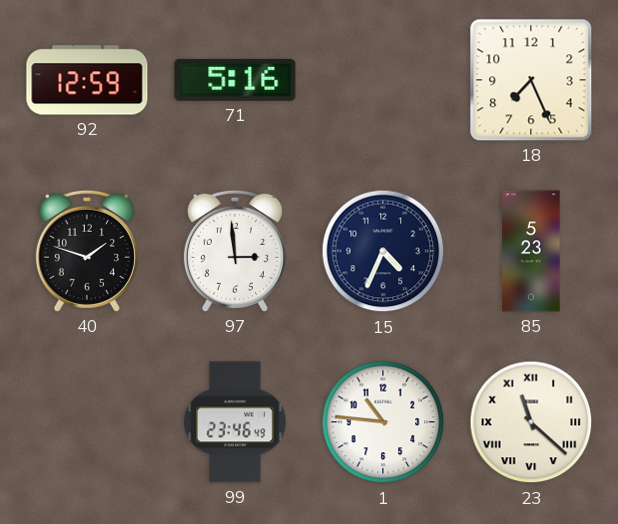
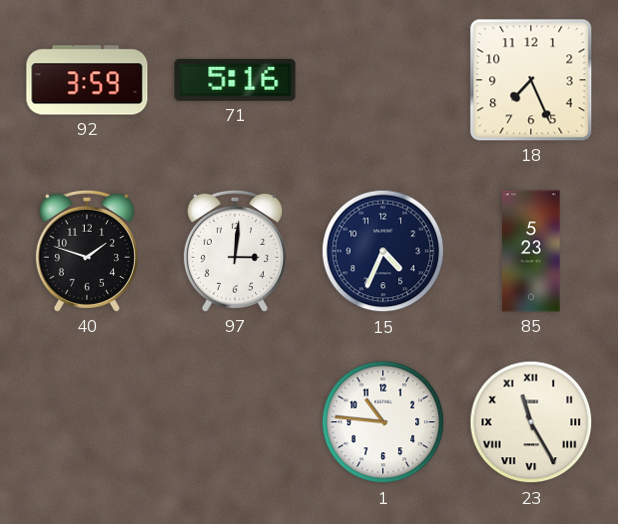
92: 12:59 -> 3:59 (87, 80)
97: 2:59 -> 3:01 (235, 251)
99: 23:46 -> none (235, 422)
23: 11:22 -> 11:25 (531, 422)
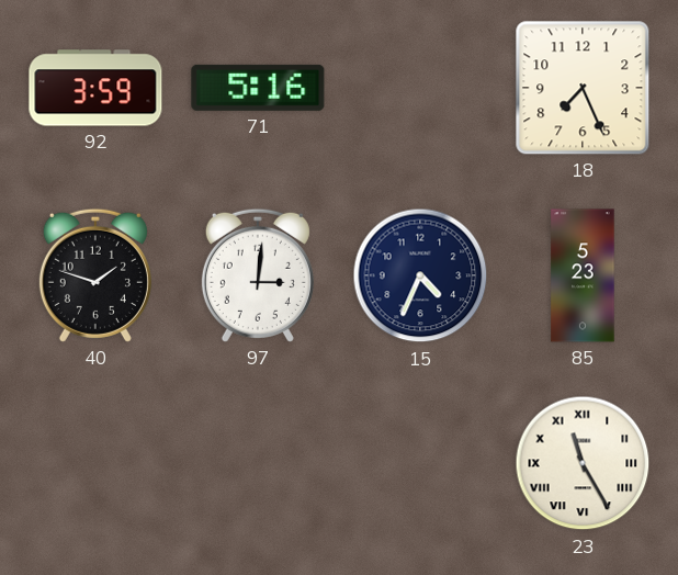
1: 10:46 -> none (383, 422)
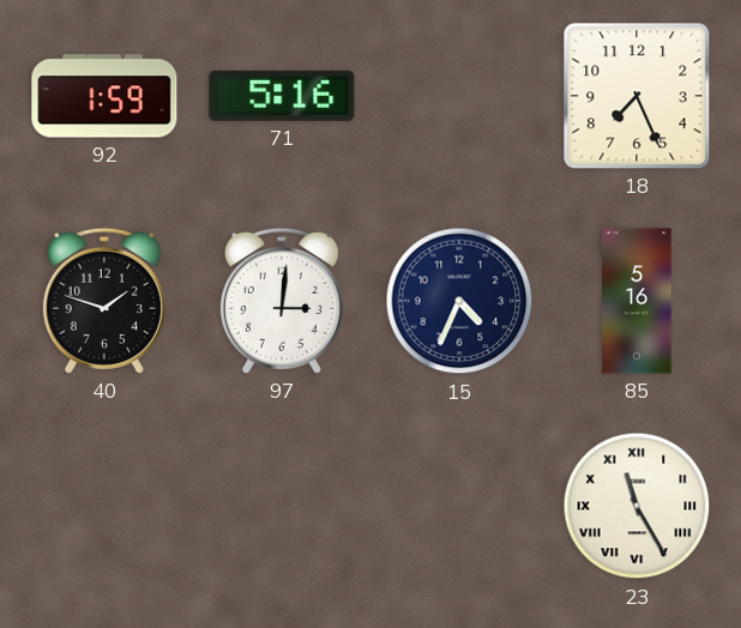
92: 3:59 -> 1:59 (104, 96)
85: 5:23 -> 5:16 (637, 301)
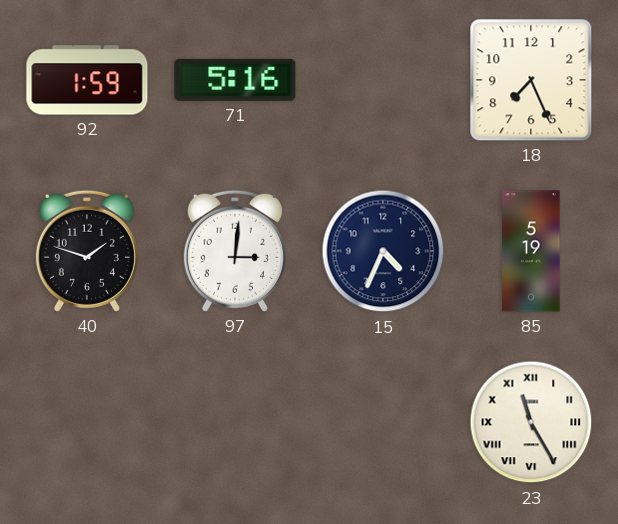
85: 5:16 -> 5:19 (531, 251)
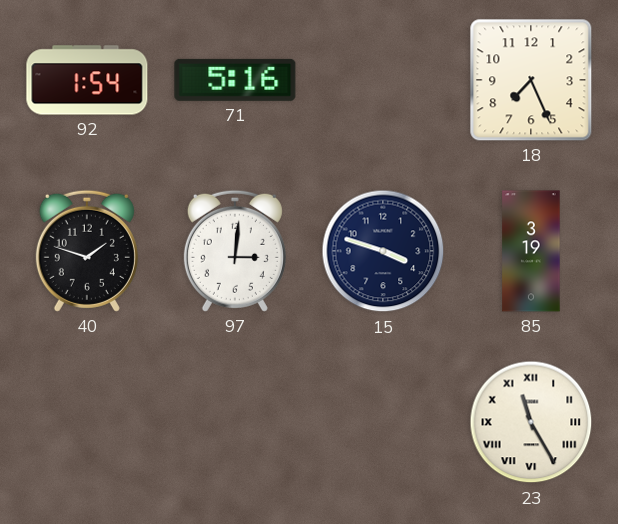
92: 1:59 -> 1:54 (87, 80)
15: 4:34 -> 3:48 (383, 251)
85: 5:19 -> 3:19 (531, 251)
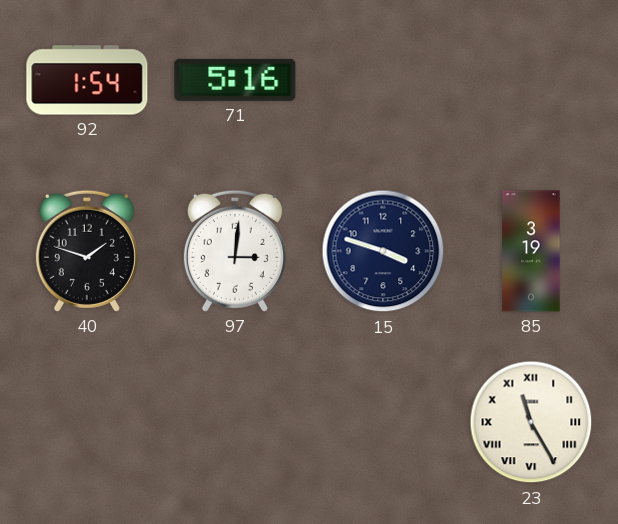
18: 7:26 -> none (531, 80)
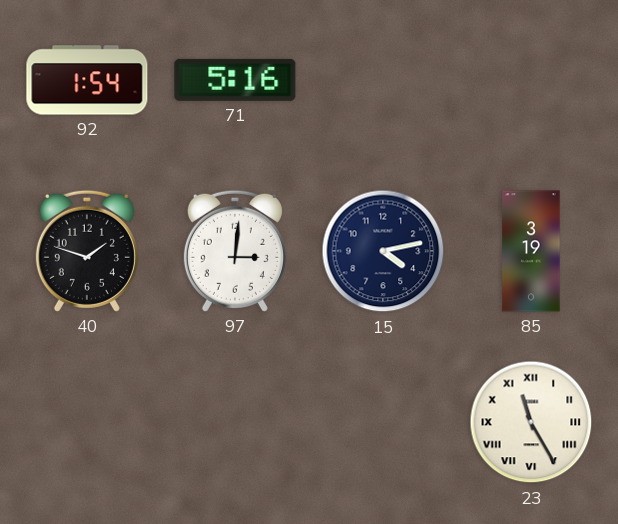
15: 3:48 -> 4:13 (383, 251)
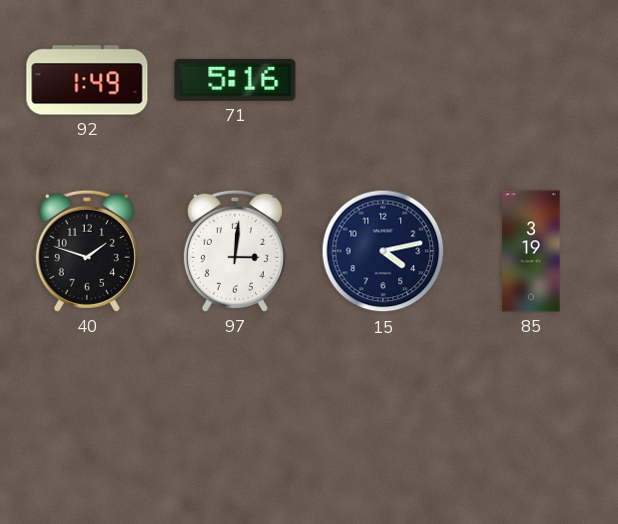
92: 1:54 -> 1:49 (87, 80)
23: 11:25 -> none (531, 422)
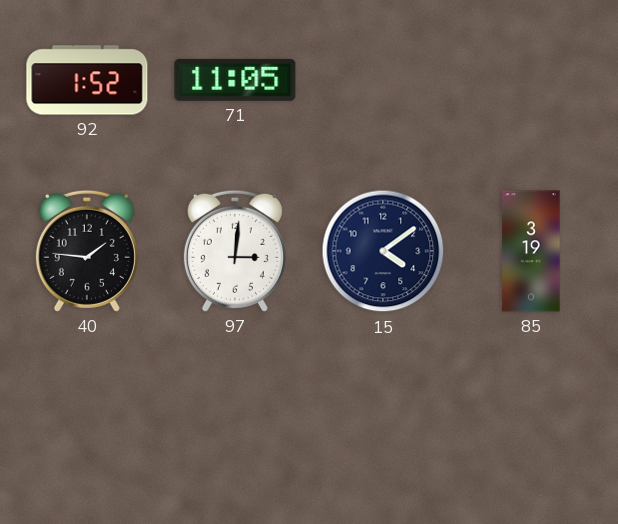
92: 1:49 -> 1:52 (87, 80)
71: 5:16 -> 11:05 (235, 80)
40: 1:48 -> 1:46 (87, 251)
15: 4:13 -> 4:09 (383, 251)
